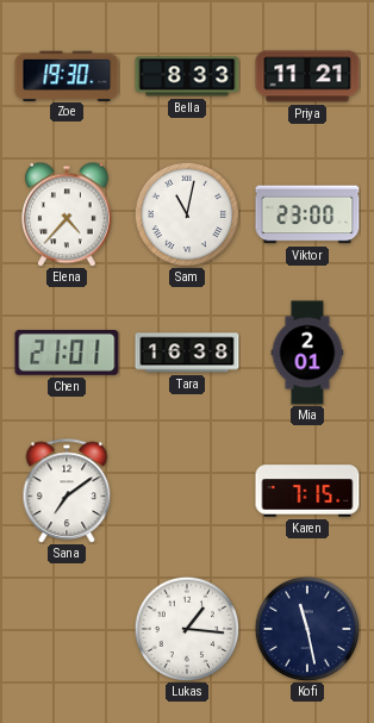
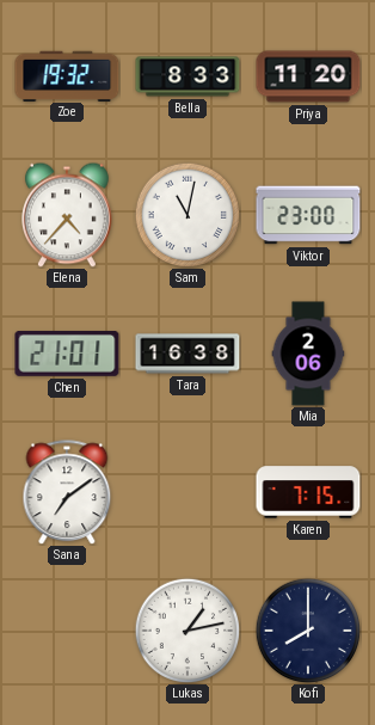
Zoe: 19:30 -> 19:32 (67, 75)
Priya: 11:21 -> 11:20 (308, 76)
Mia: 2:01 -> 2:06 (308, 354)
Lukas: 1:16 -> 1:13 (187, 631)
Kofi: 11:28 -> 8:00 (308, 631)
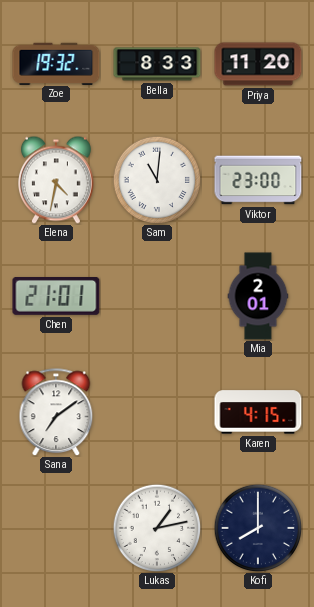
Elena: 4:37 -> 4:32 (57, 180)
Sam: 11:02 -> 11:01 (157, 180)
Tara: 16:38 -> none (187, 354)
Mia: 2:06 -> 2:01 (258, 296)
Karen: 7:15 -> 4:15 (258, 412)
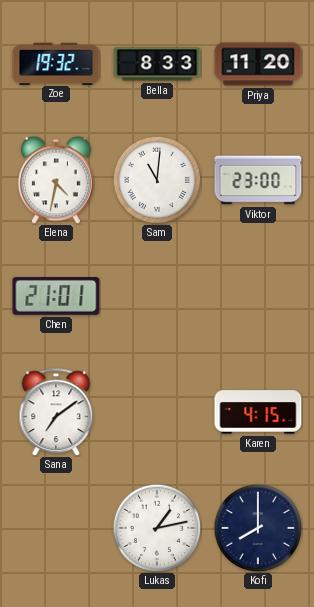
Mia: 2:01 -> none (258, 296)
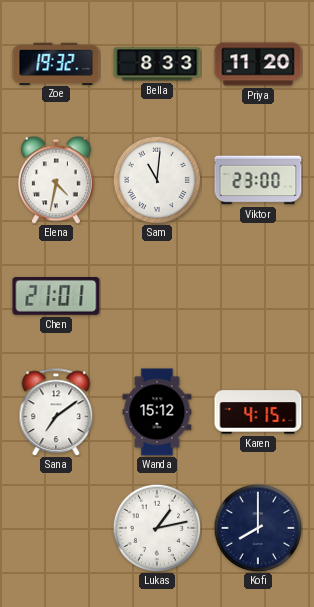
Wanda: none -> 15:12 (157, 412)
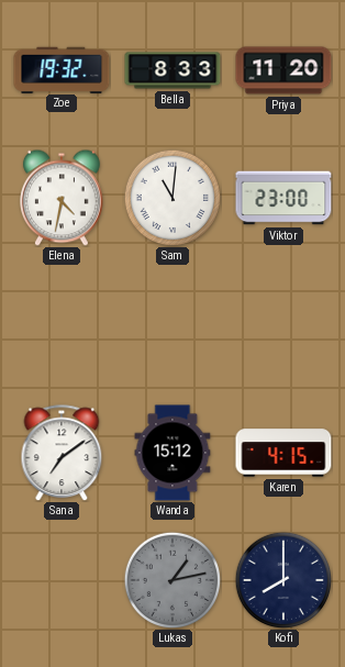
Chen: 21:01 -> none (56, 297)
Lukas dial: white -> grey (172, 580)
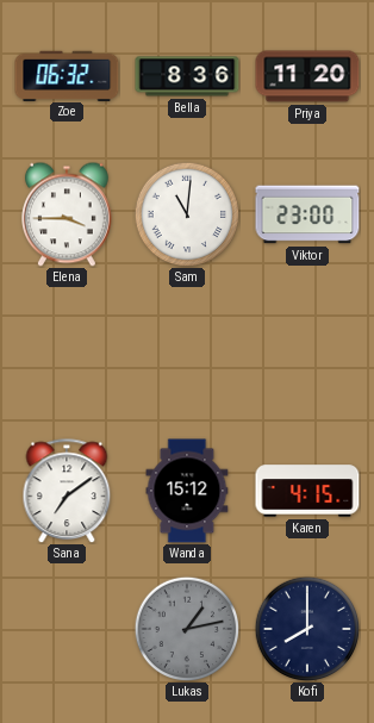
Zoe: 19:32 -> 06:32 (67, 75)
Bella: 8:33 -> 8:36 (187, 76)
Elena: 4:32 -> 3:45 (68, 214)
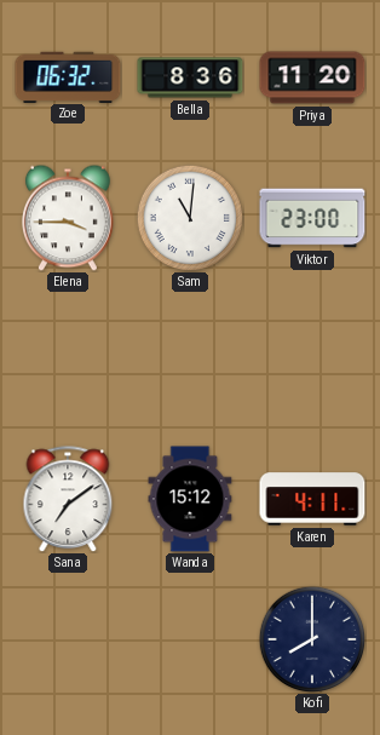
Karen: 4:15 -> 4:11 (312, 499)
Lukas: 1:13 -> none (187, 629)
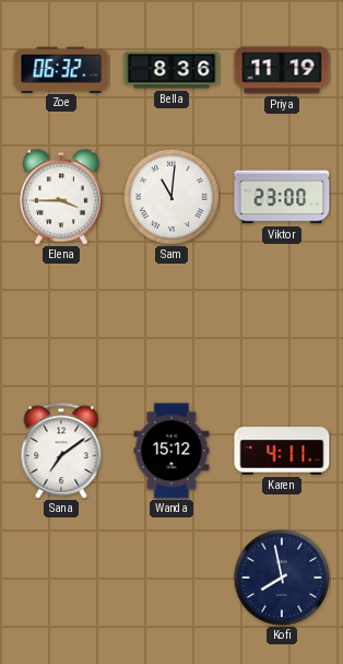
Priya: 11:20 -> 11:19 (282, 70)
Kofi: 8:00 -> 7:58 (282, 578)
